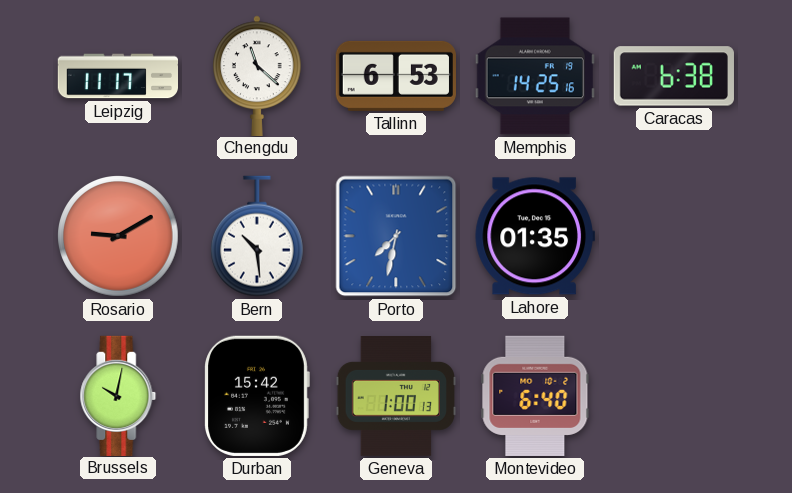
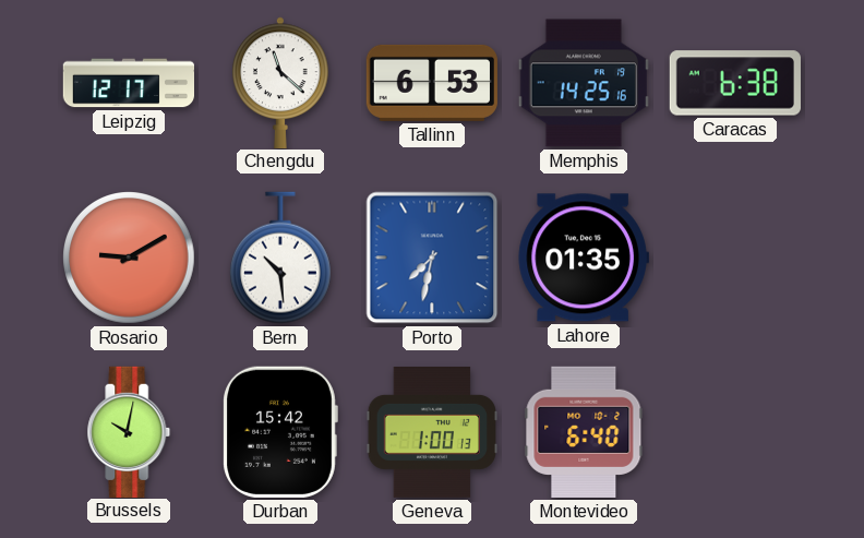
Leipzig: 11:17 -> 12:17 (128, 83)
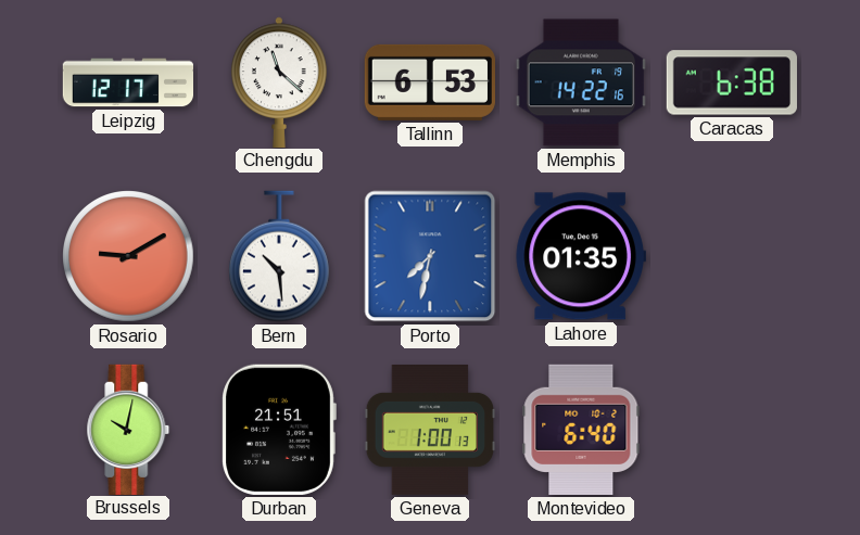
Memphis: 14:25 -> 14:22 (581, 82)
Durban: 15:42 -> 21:51 (279, 430)
